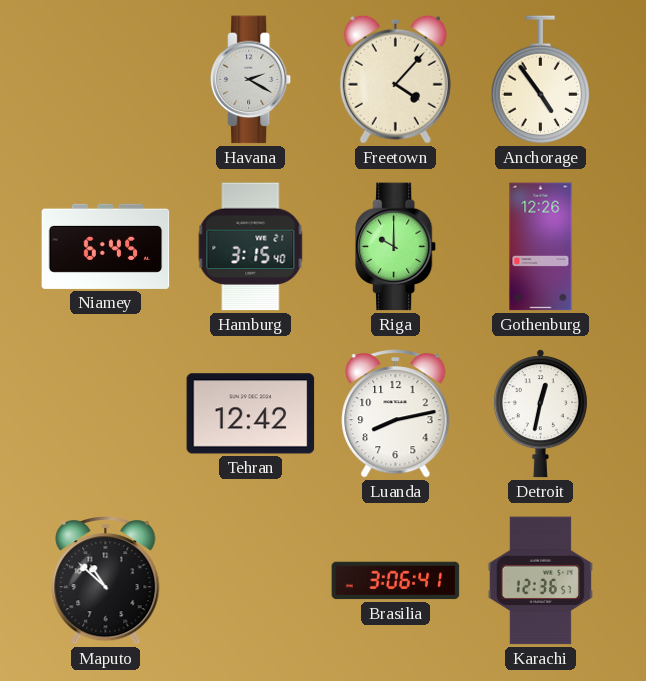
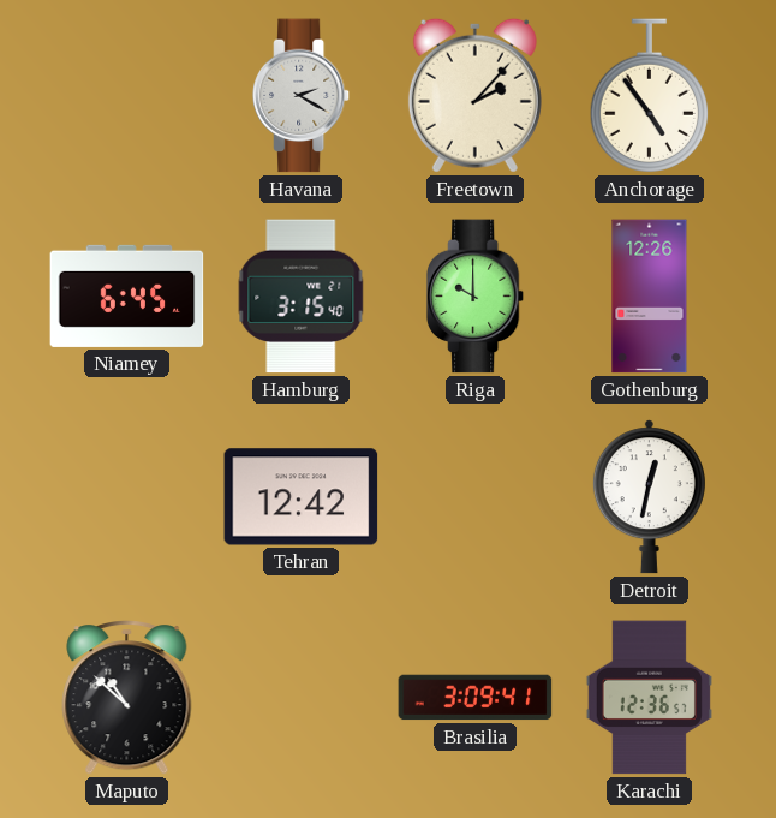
Freetown: 4:07 -> 2:07 (474, 95)
Luanda: 8:13 -> none (396, 414)
Brasilia: 3:06 -> 3:09 (476, 698)
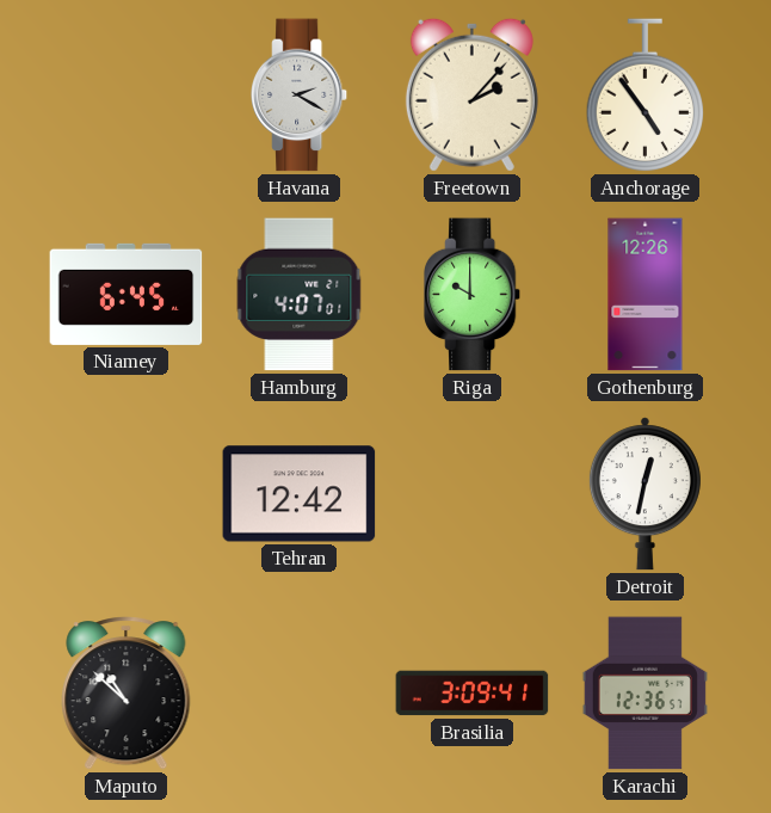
Hamburg: 3:15 -> 4:07 (300, 295)
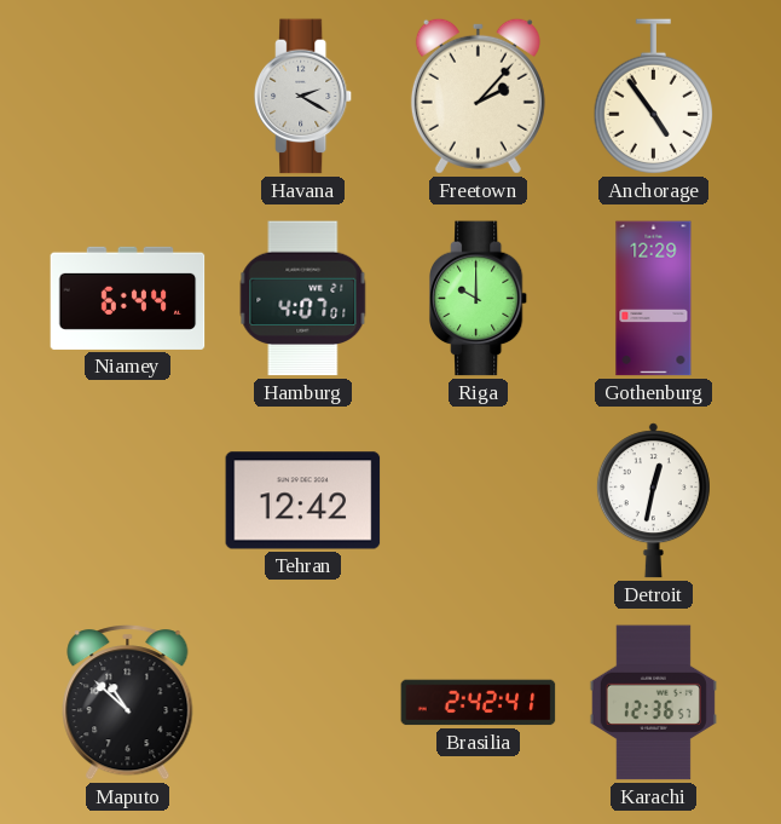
Niamey: 6:45 -> 6:44 (128, 298)
Gothenburg: 12:26 -> 12:29 (654, 299)
Brasilia: 3:09 -> 2:42 (479, 703)
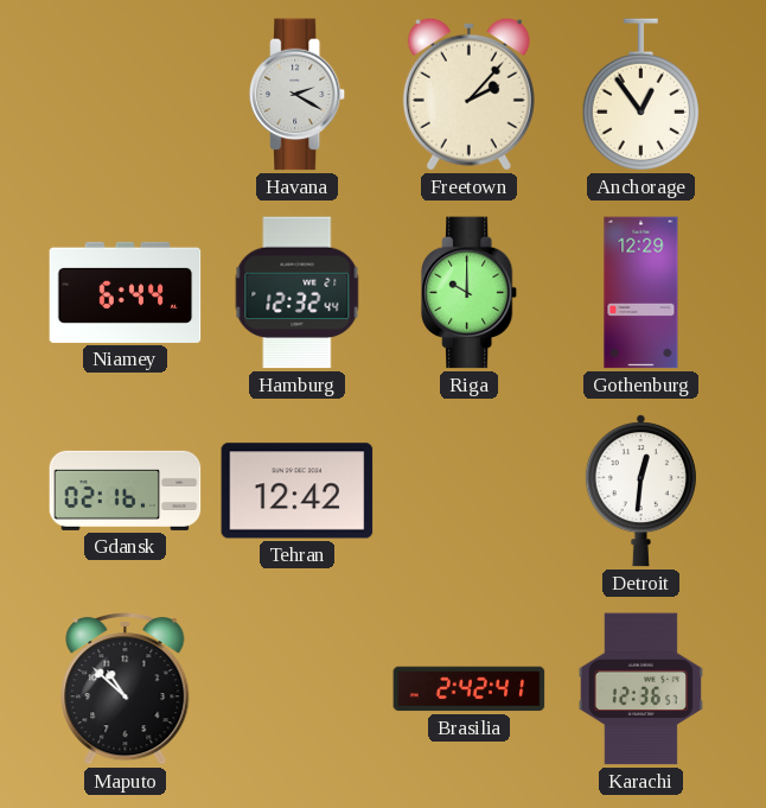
Anchorage: 4:54 -> 12:54 (641, 95)
Hamburg: 4:07 -> 12:32 (298, 293)
Gdansk: none -> 02:16 (126, 490)
Detroit: 12:32 -> 12:31 (640, 491)
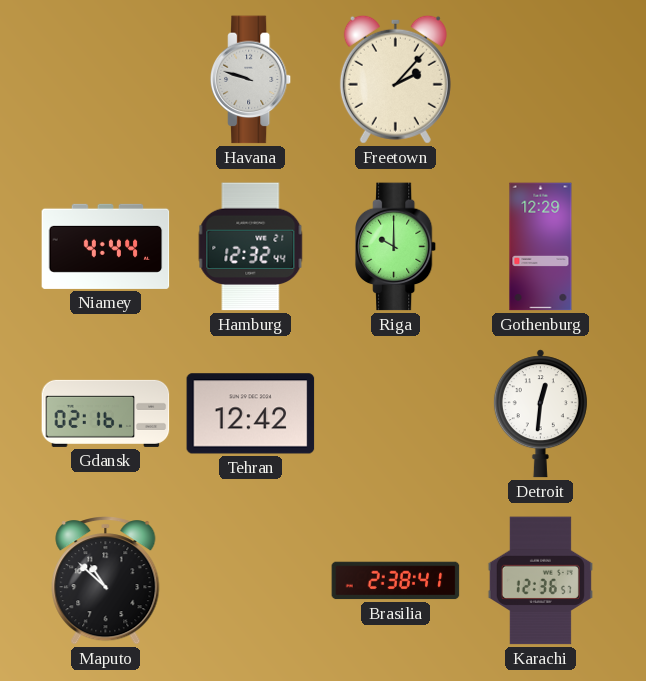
Havana: 2:20 -> 9:48 (251, 80)
Anchorage: 12:54 -> none (641, 95)
Niamey: 6:44 -> 4:44 (106, 246)
Brasilia: 2:42 -> 2:38 (396, 581)
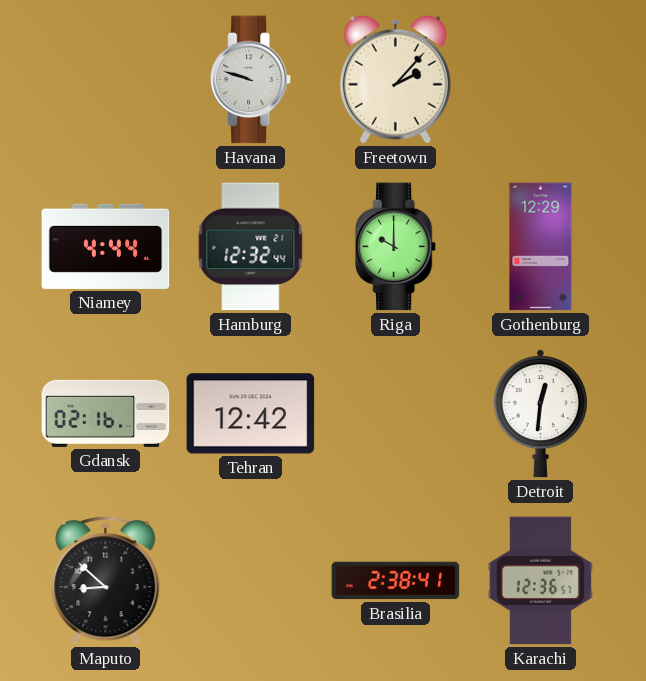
Maputo: 10:52 -> 8:52 (106, 581)
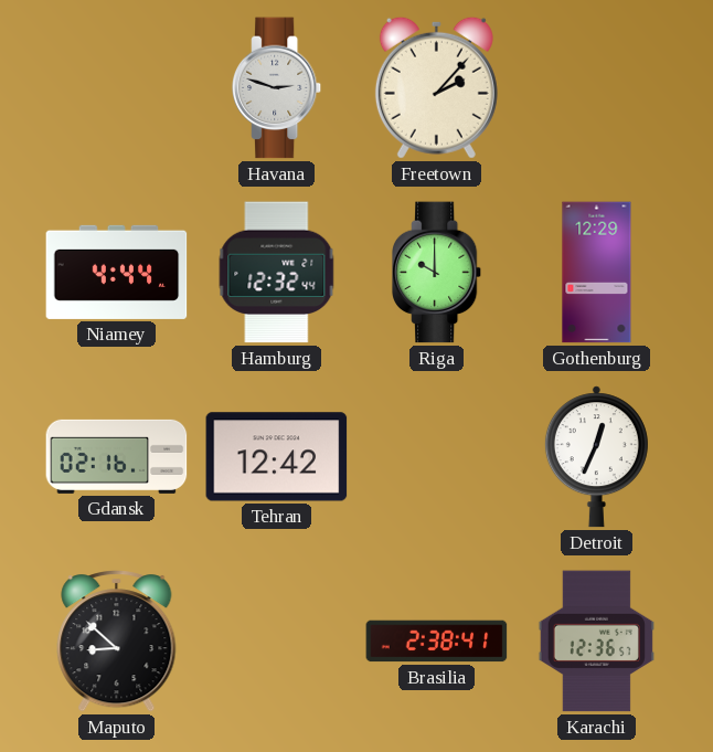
Havana: 9:48 -> 2:48 (277, 88)
Detroit: 12:31 -> 12:34 (596, 457)
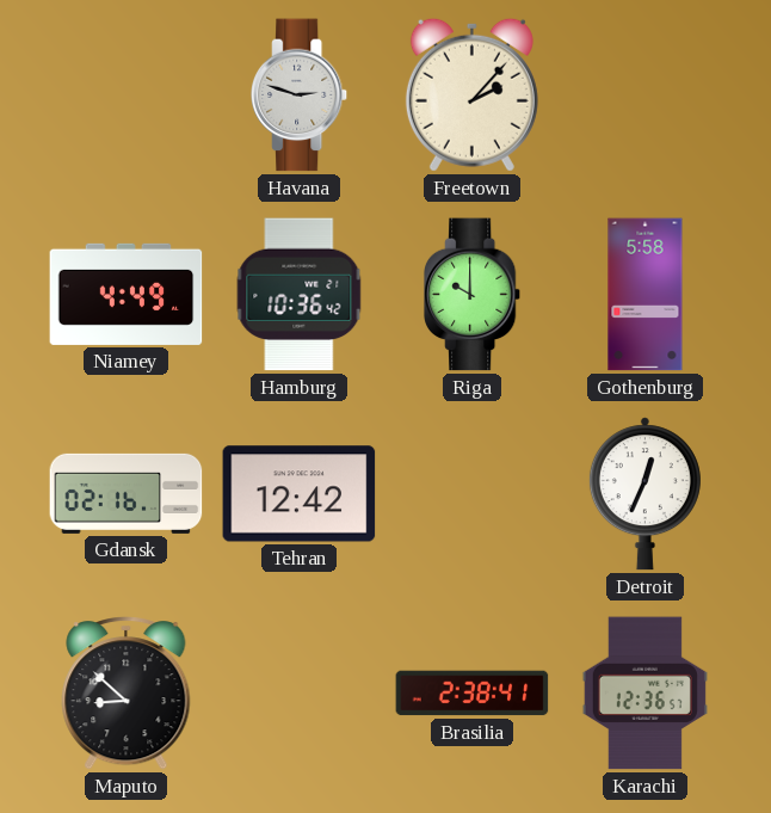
Niamey: 4:44 -> 4:49 (127, 294)
Hamburg: 12:32 -> 10:36 (300, 295)
Gothenburg: 12:29 -> 5:58 (646, 295)
